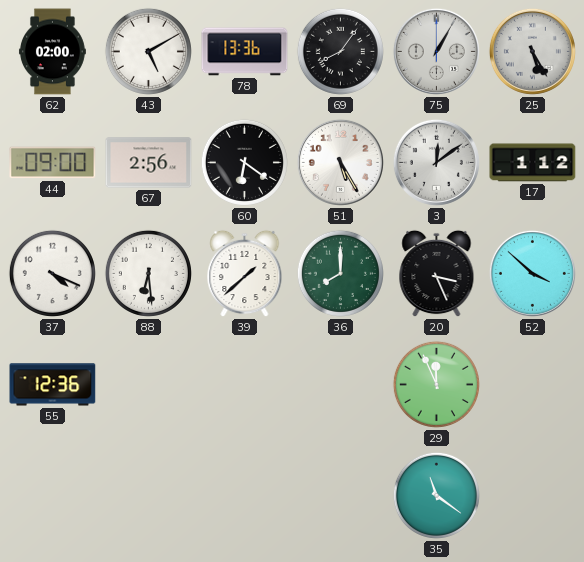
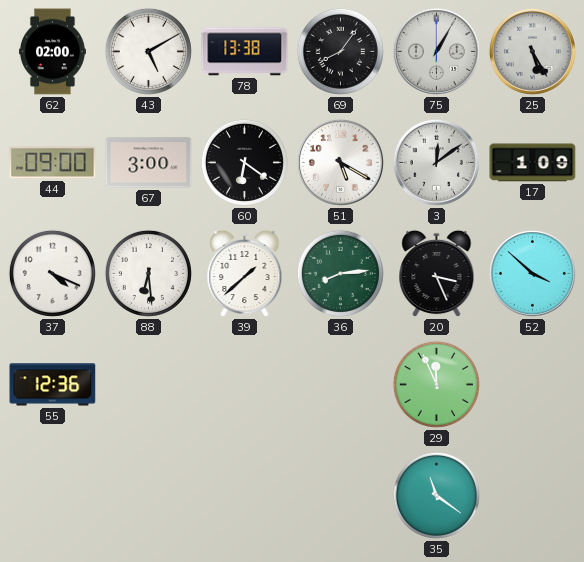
78: 13:36 -> 13:38 (245, 52)
67: 2:56 -> 3:00 (149, 163)
51: 5:25 -> 5:20 (340, 162)
17: 1:12 -> 1:09 (533, 163)
36: 8:00 -> 8:14 (340, 273)
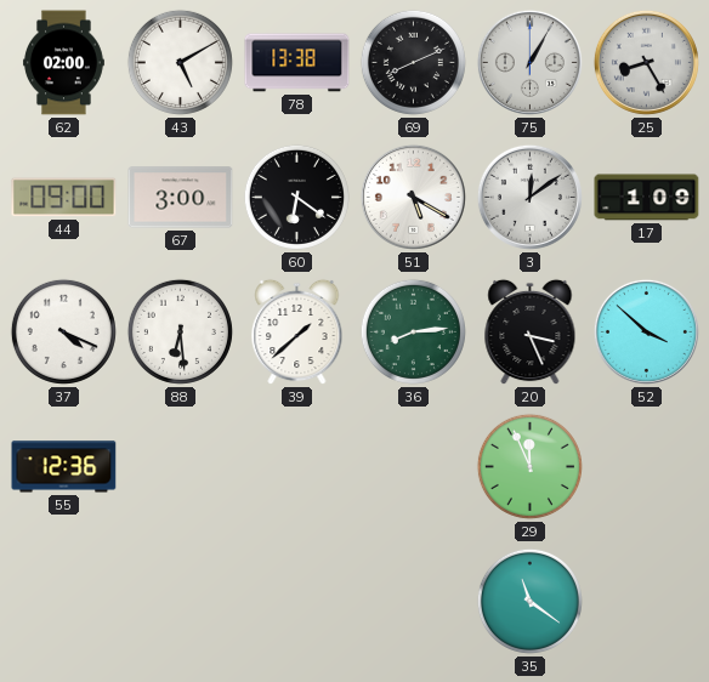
69: 8:06 -> 8:11 (413, 62)
25: 5:25 -> 8:25 (646, 62)
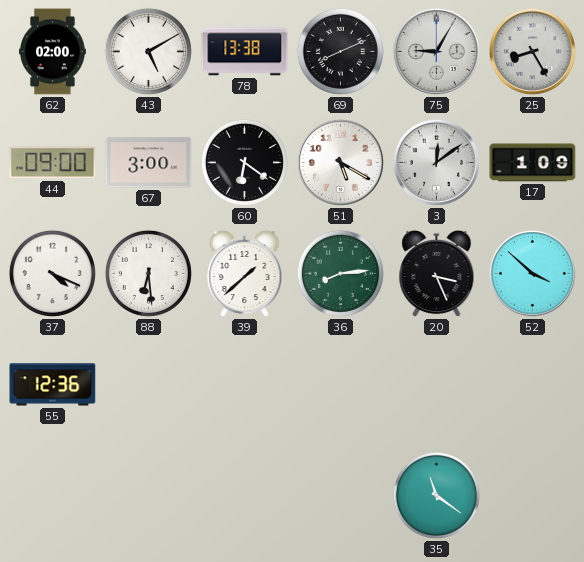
75: 1:05 -> 9:05 (436, 51)
29: 11:56 -> none (529, 466)
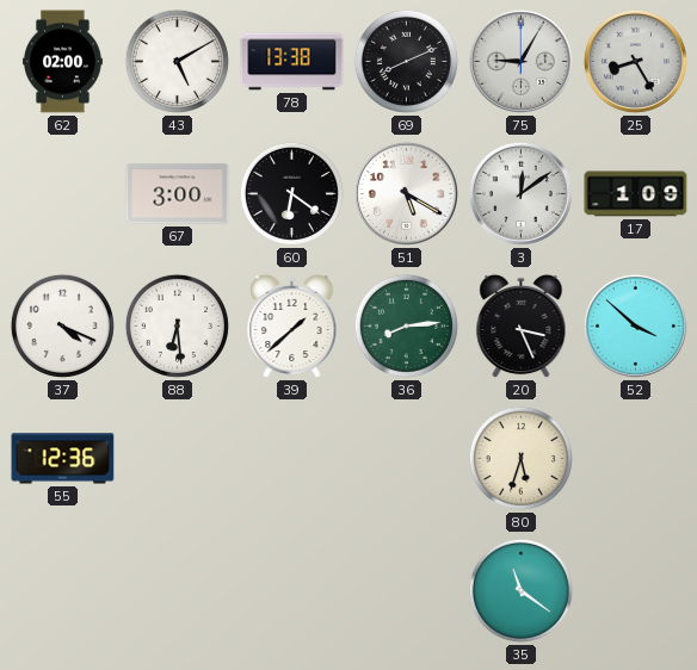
44: 09:00 -> none (53, 163)
80: none -> 5:33 (520, 458)
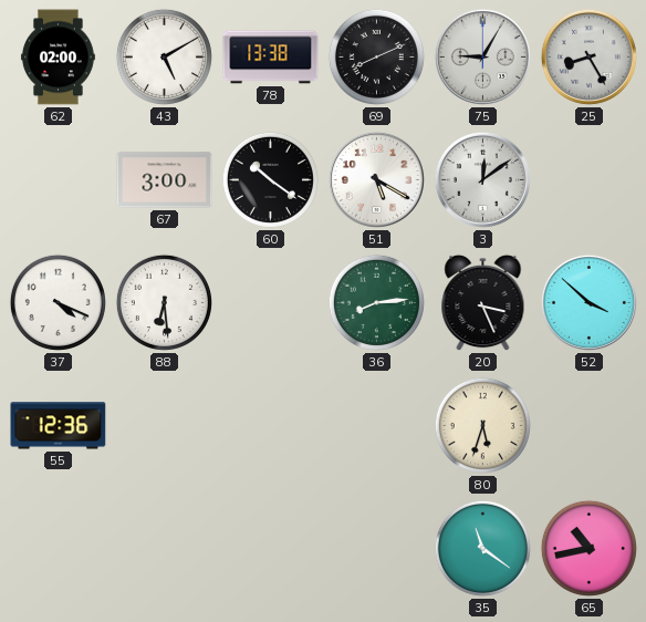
60: 6:21 -> 10:21 (270, 179)
17: 1:09 -> none (636, 194)
39: 1:38 -> none (292, 327)
65: none -> 10:43 (588, 548)
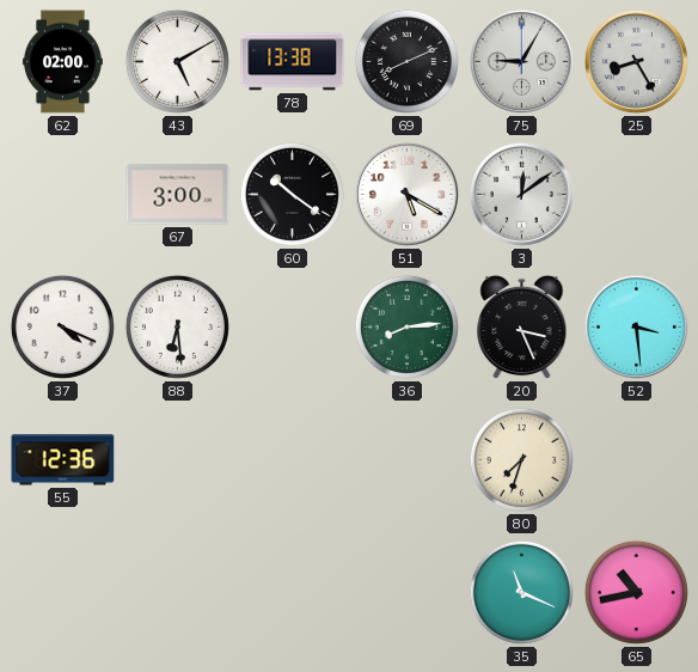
52: 3:52 -> 3:29 (636, 326)
80: 5:33 -> 7:33 (521, 459)
35: 11:21 -> 11:19 (521, 592)
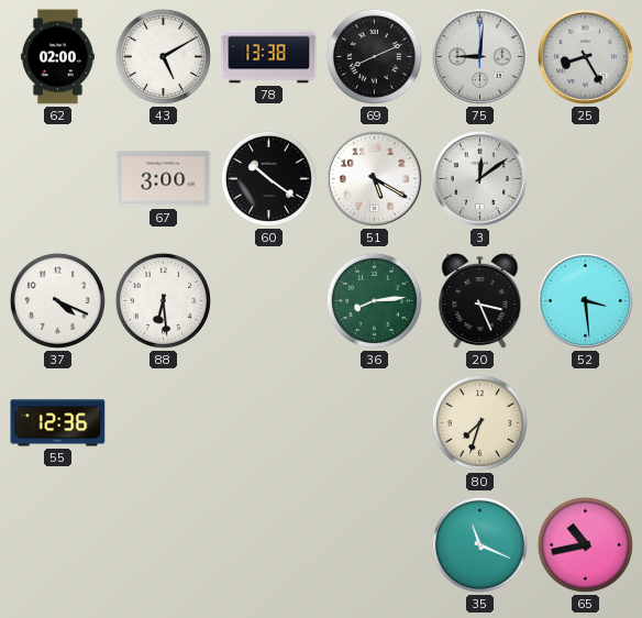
75: 9:05 -> 9:01 (479, 56)
